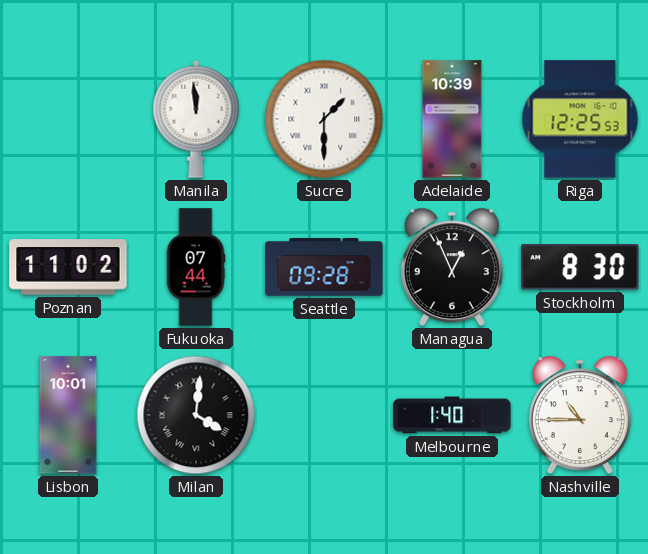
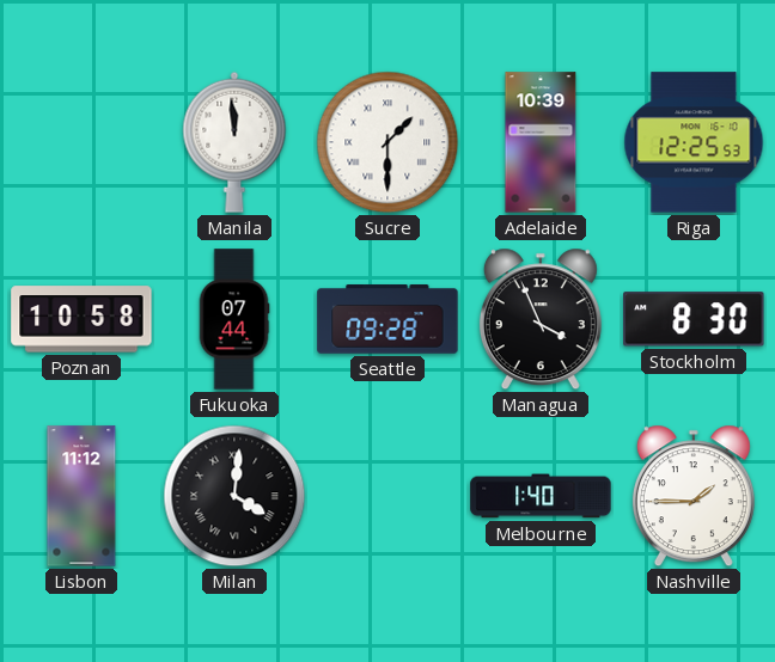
Poznan: 11:02 -> 10:58 (81, 319)
Managua: 12:56 -> 3:56 (541, 319)
Lisbon: 10:01 -> 11:12 (81, 496)
Nashville: 10:45 -> 1:45 (694, 496)
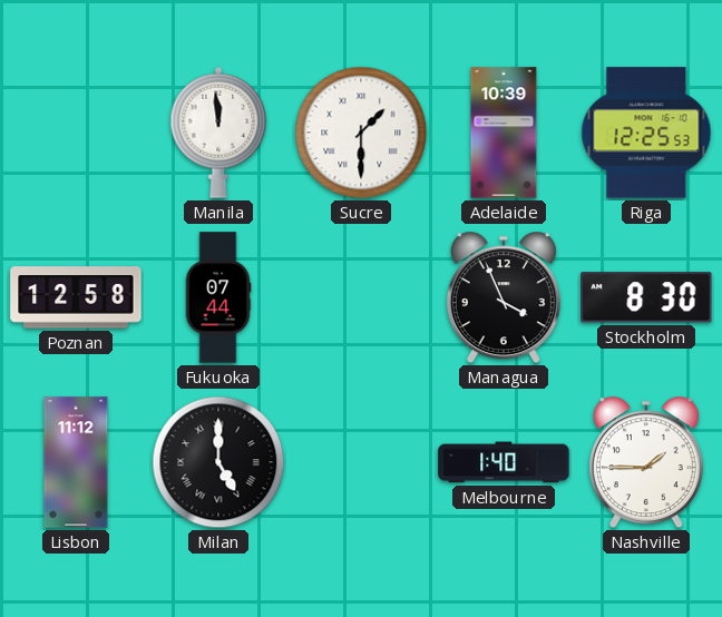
Poznan: 10:58 -> 12:58 (76, 297)
Seattle: 09:28 -> none (388, 319)
Milan: 4:01 -> 5:00 (218, 462)
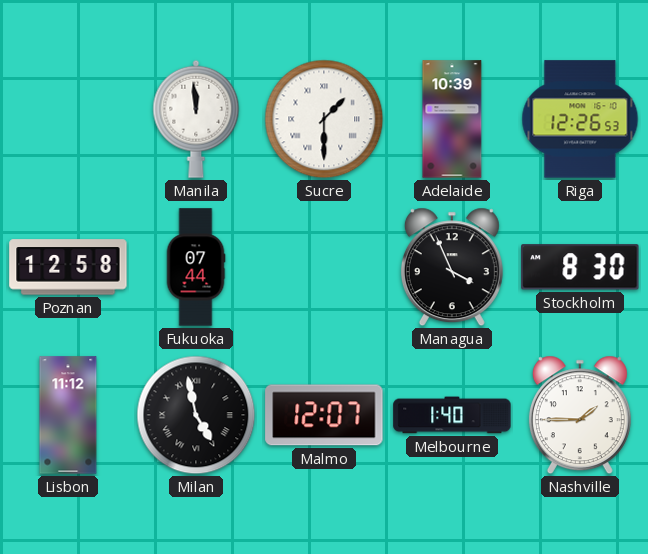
Riga: 12:25 -> 12:26 (580, 119)
Milan: 5:00 -> 4:58 (196, 415)
Malmo: none -> 12:07 (324, 415)
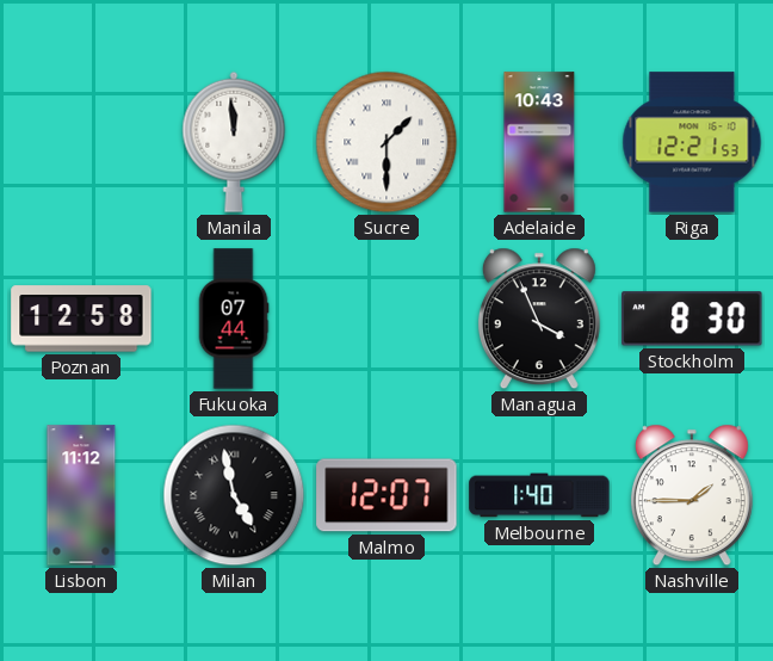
Adelaide: 10:39 -> 10:43 (539, 142)
Riga: 12:26 -> 12:21 (692, 142)
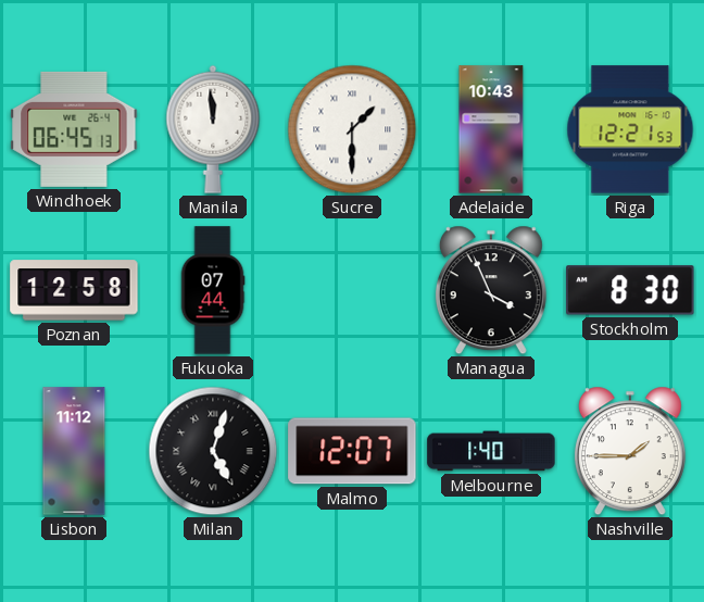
Windhoek: none -> 06:45 (74, 129)
Milan: 4:58 -> 5:03 (213, 451)
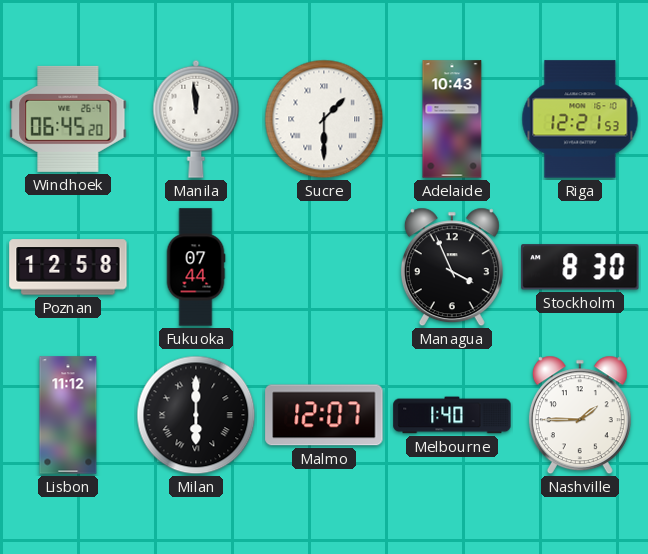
Windhoek: 06:45:13 -> 06:45:20 (68, 119)
Milan: 5:03 -> 6:00 (196, 415)
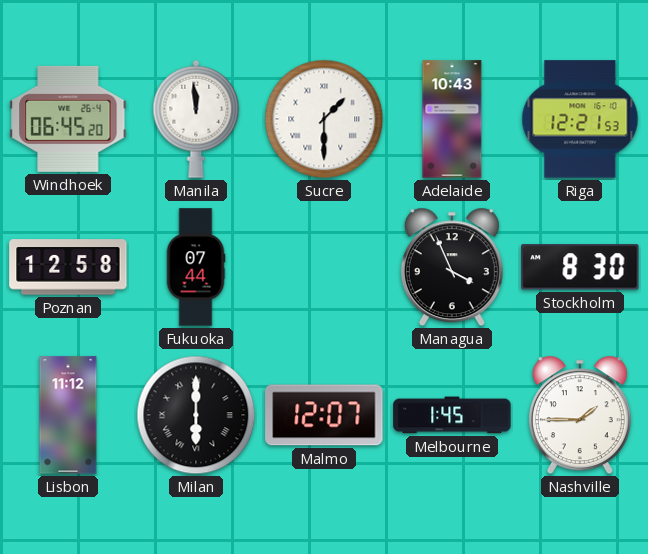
Melbourne: 1:40 -> 1:45 (452, 415)
